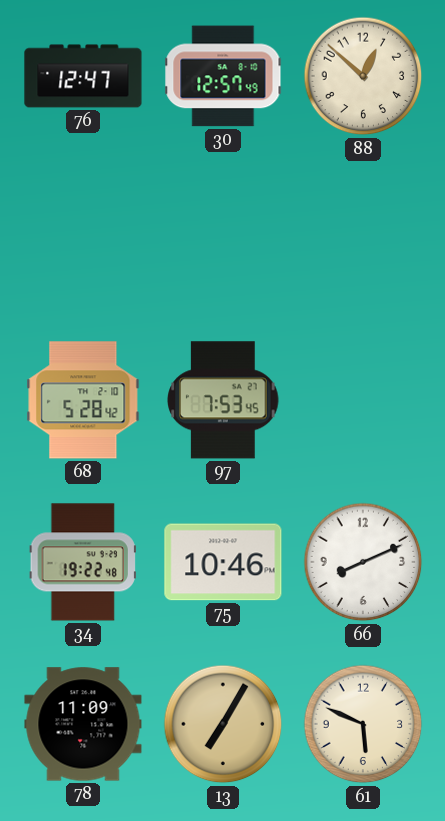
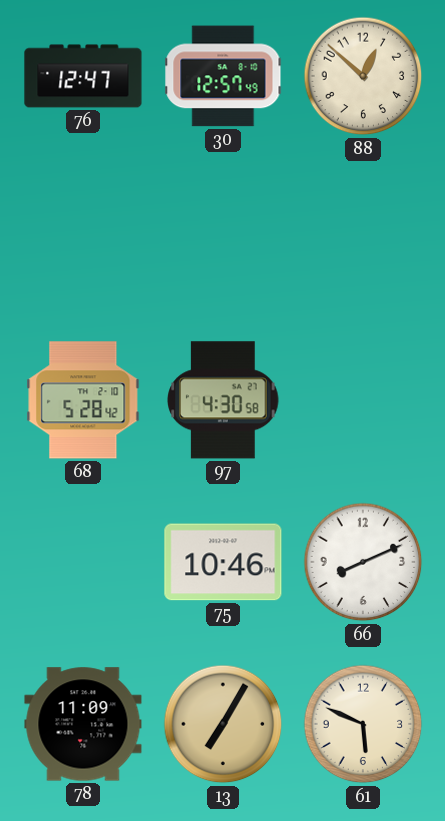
97: 7:53 -> 4:30 (223, 400)
34: 19:22 -> none (83, 562)
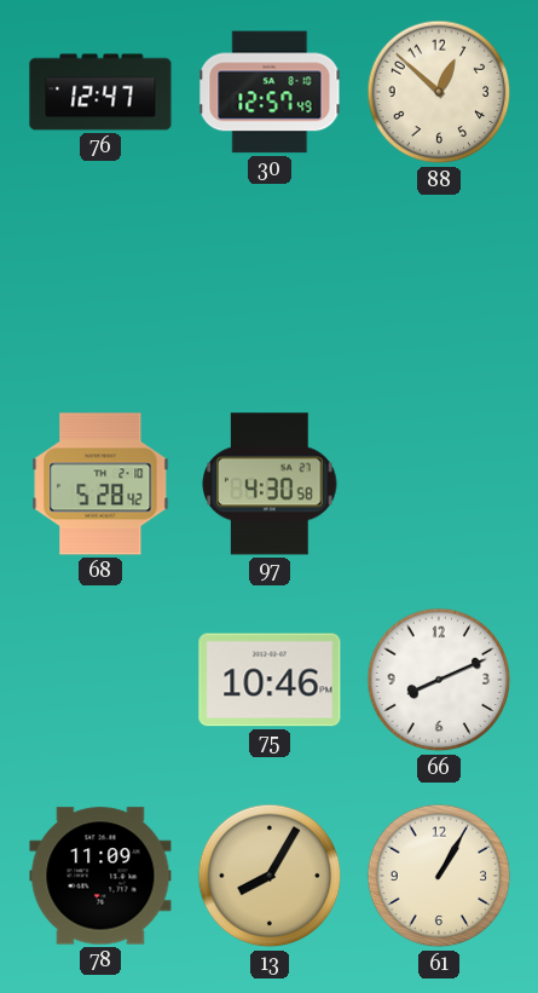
13: 7:05 -> 8:05 (270, 876)
61: 5:49 -> 1:05 (439, 876)
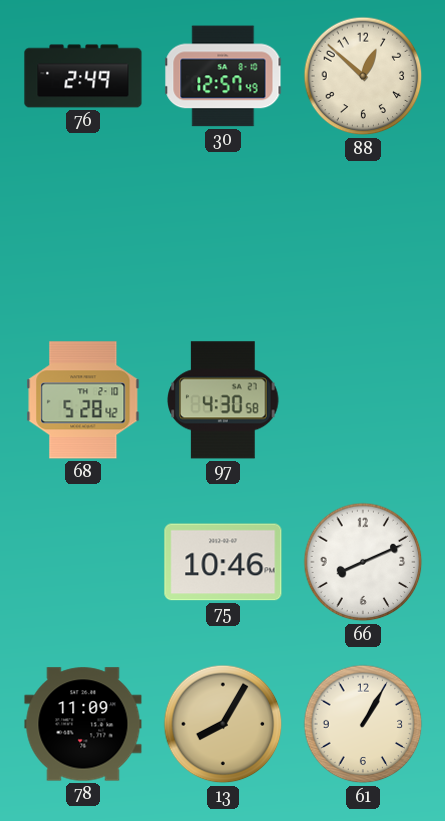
76: 12:47 -> 2:49 (83, 76)
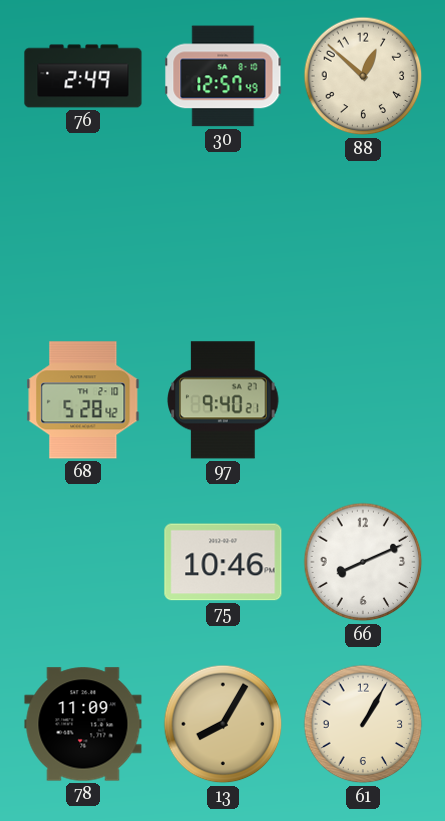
97: 4:30 -> 9:40 (223, 400)
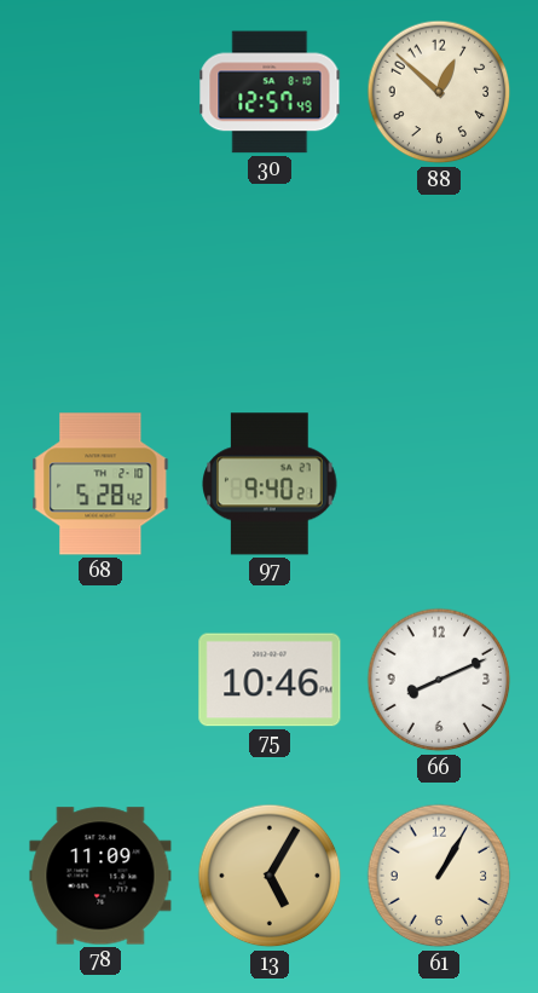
76: 2:49 -> none (83, 76)
13: 8:05 -> 5:05 (270, 876)
